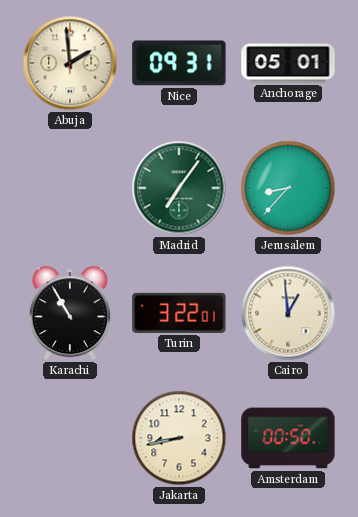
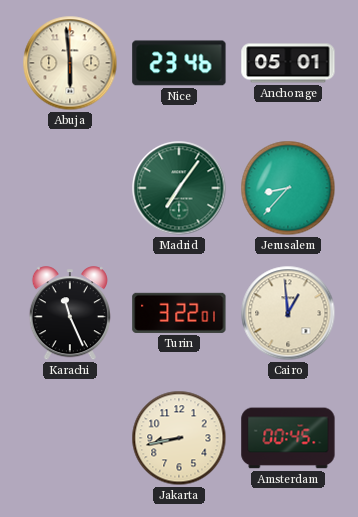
Abuja: 1:59 -> 5:59 (70, 63)
Nice: 09:31 -> 23:46 (179, 63)
Karachi: 10:55 -> 11:26 (70, 314)
Amsterdam: 00:50 -> 00:45 (288, 438)
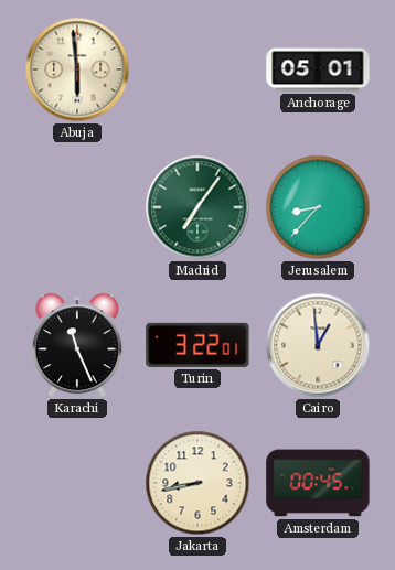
Nice: 23:46 -> none (179, 63)
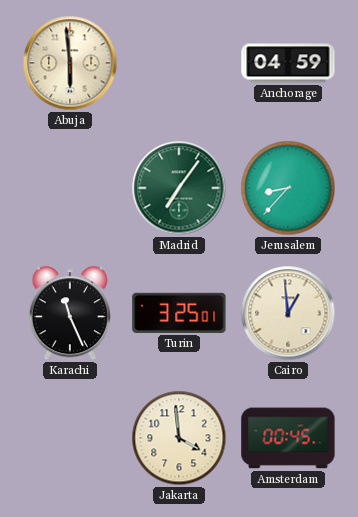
Anchorage: 05:01 -> 04:59 (288, 63)
Turin: 3:22 -> 3:25 (179, 313)
Jakarta: 8:43 -> 3:59 (179, 438)
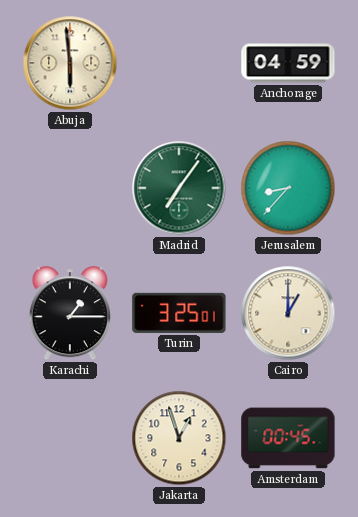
Karachi: 11:26 -> 1:15 (70, 314)
Cairo: 12:59 -> 1:00 (288, 313)
Jakarta: 3:59 -> 12:57 (179, 438)
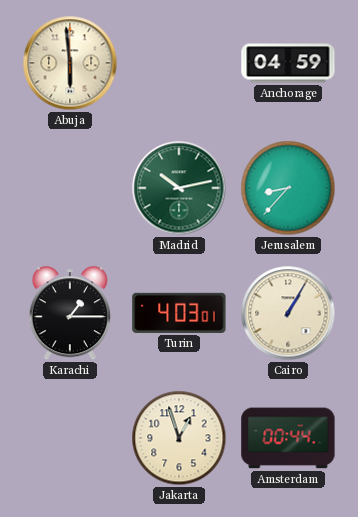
Madrid: 7:06 -> 10:13 (179, 188)
Turin: 3:25 -> 4:03 (179, 313)
Cairo: 1:00 -> 1:05 (288, 313)
Amsterdam: 00:45 -> 00:44 (288, 438)
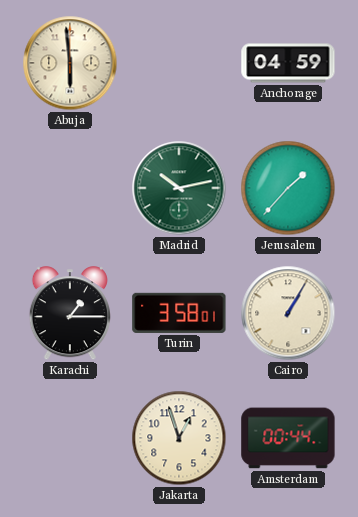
Jerusalem: 8:37 -> 1:37 (288, 188)
Turin: 4:03 -> 3:58 (179, 313)
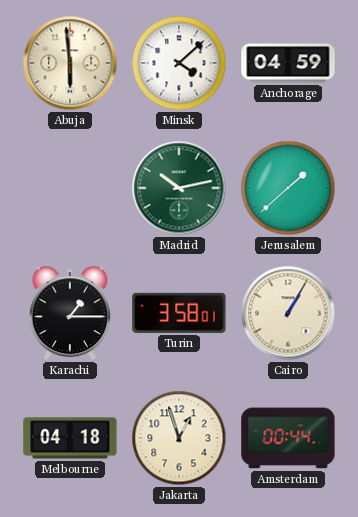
Minsk: none -> 4:08 (179, 63)
Jerusalem: 1:37 -> 1:38 (288, 188)
Melbourne: none -> 04:18 (70, 438)
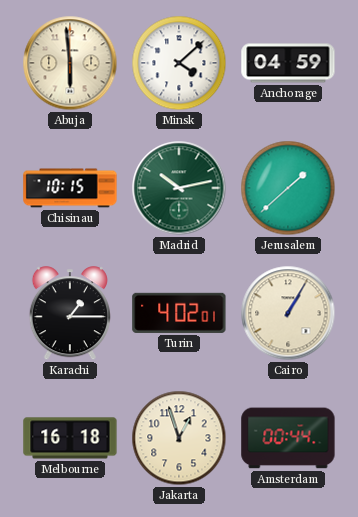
Chisinau: none -> 10:15 (70, 188)
Turin: 3:58 -> 4:02 (179, 313)
Melbourne: 04:18 -> 16:18 (70, 438)
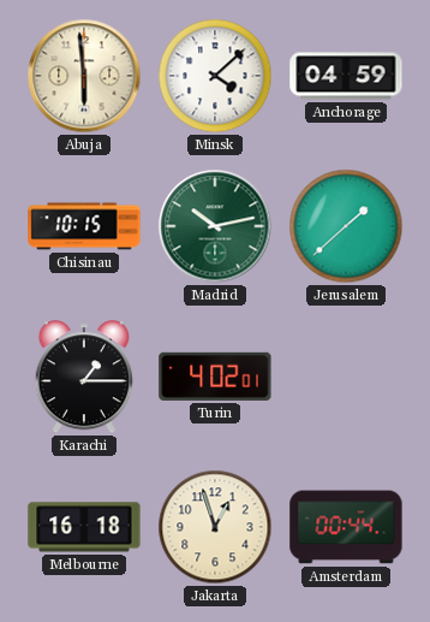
Cairo: 1:05 -> none (288, 313)
